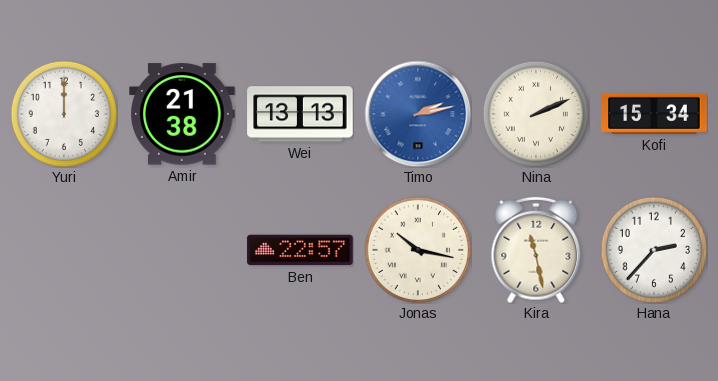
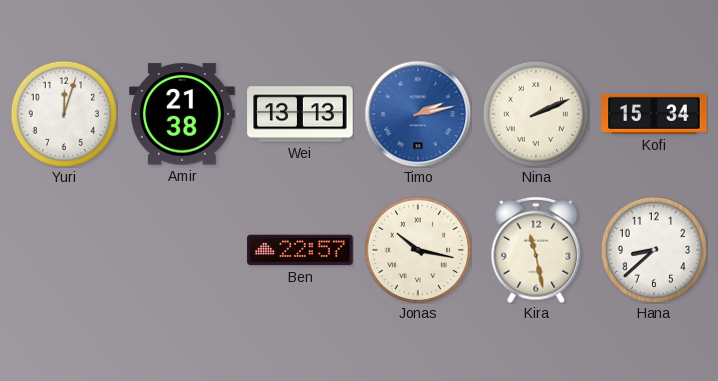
Yuri: 12:00 -> 12:03 (63, 113)
Hana: 2:37 -> 8:38 (653, 249)
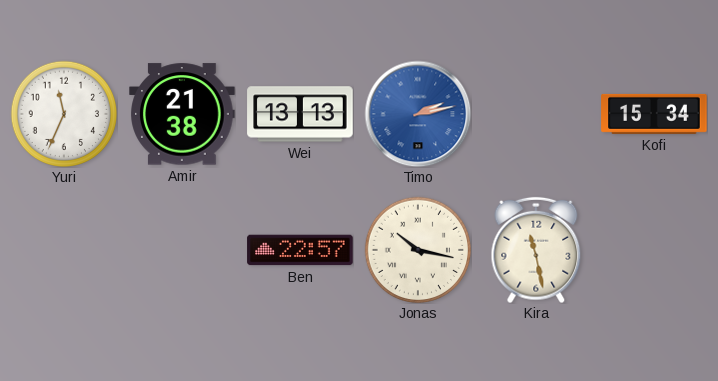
Yuri: 12:03 -> 11:34 (63, 113)
Nina: 2:11 -> none (535, 113)
Hana: 8:38 -> none (653, 249)
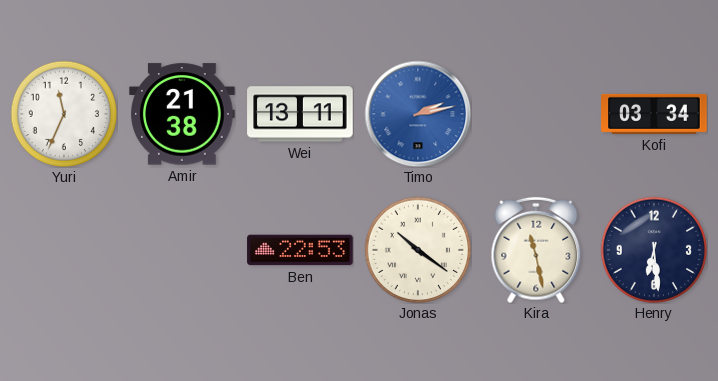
Wei: 13:13 -> 13:11 (300, 114)
Kofi: 15:34 -> 03:34 (654, 114)
Ben: 22:57 -> 22:53 (300, 250)
Jonas: 10:17 -> 10:21 (417, 249)
Henry: none -> 6:29 (653, 249)
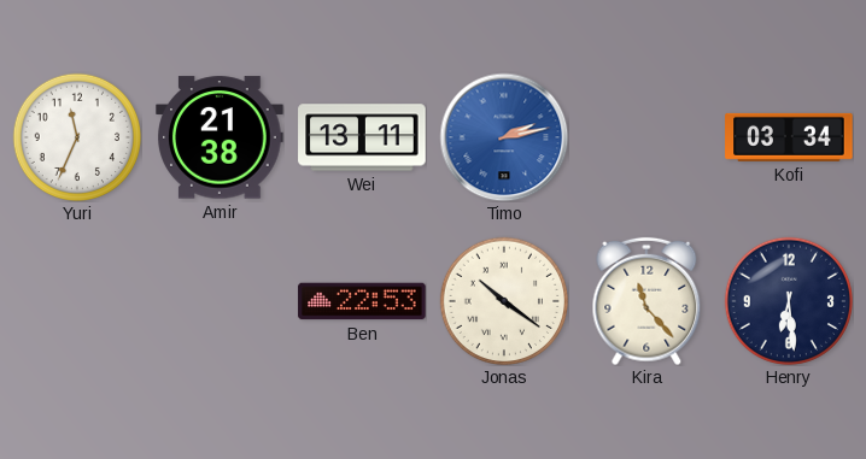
Kira: 11:28 -> 11:23 (646, 301)
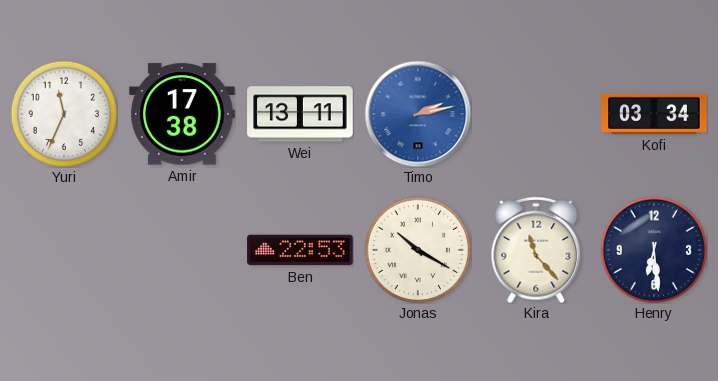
Amir: 21:38 -> 17:38 (182, 114)
Jonas: 10:21 -> 10:20 (417, 249)
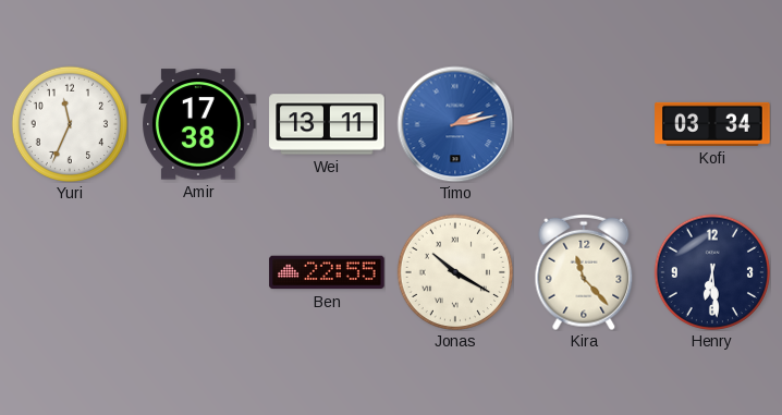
Ben: 22:53 -> 22:55 (327, 272)
